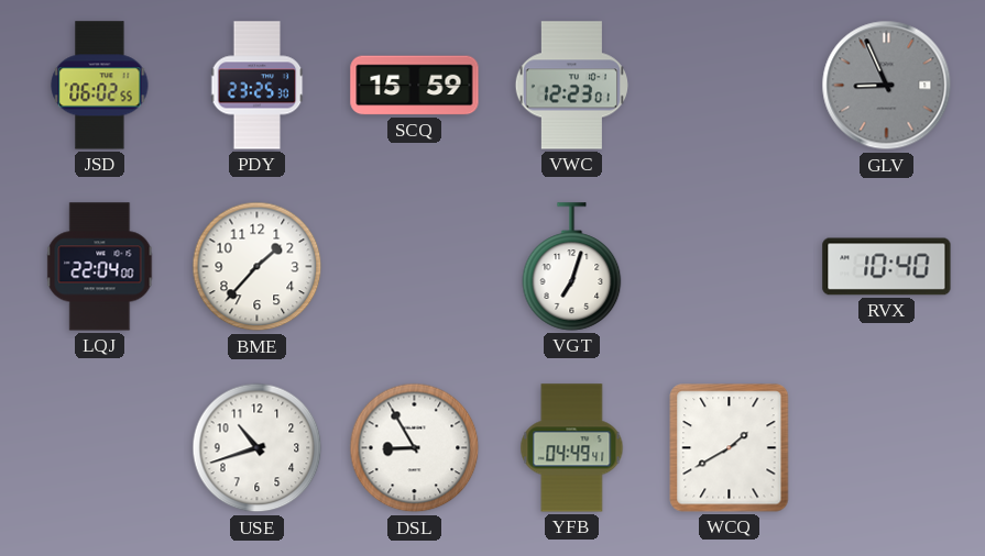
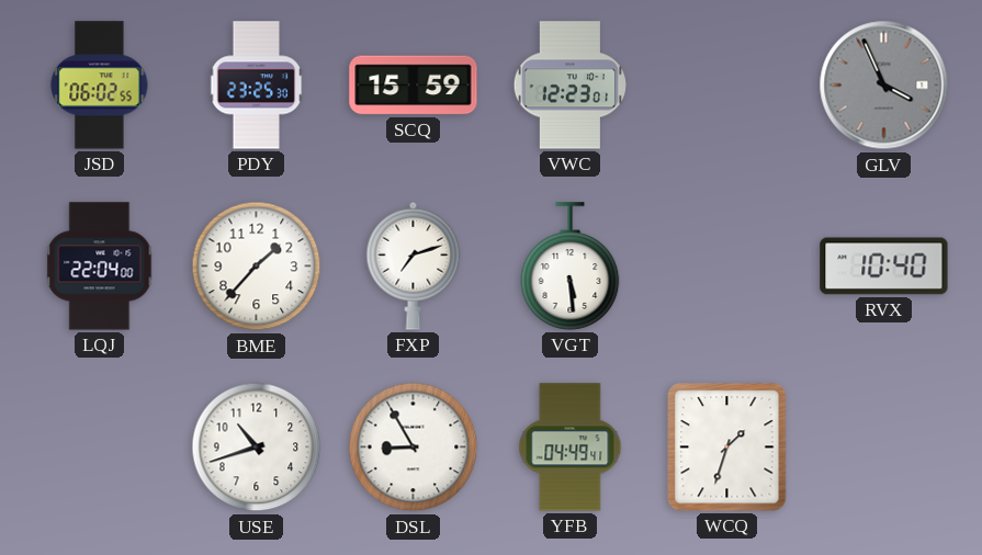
GLV: 8:56 -> 3:56 (884, 86)
FXP: none -> 7:12 (414, 265)
VGT: 7:03 -> 5:29 (571, 267)
WCQ: 1:40 -> 1:33 (727, 448)
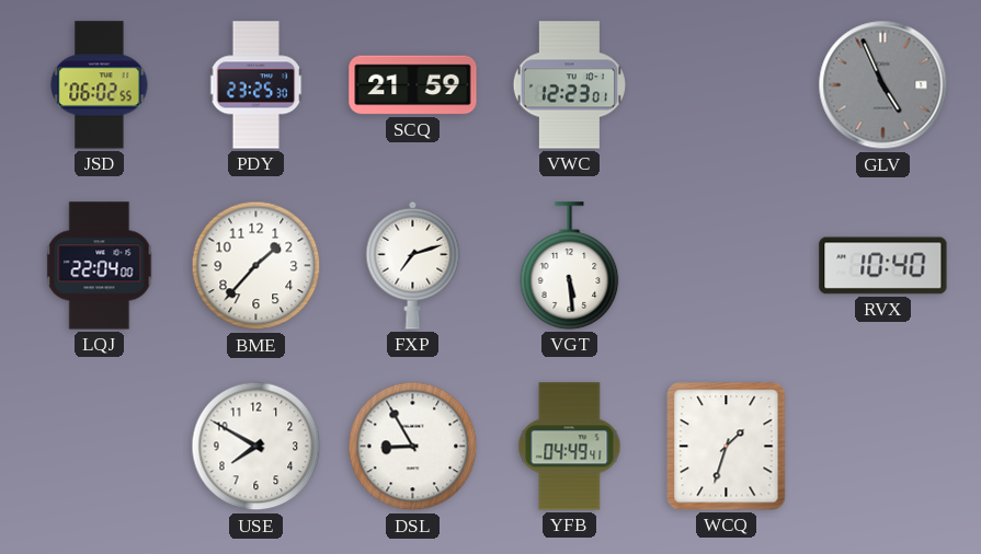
SCQ: 15:59 -> 21:59 (413, 85)
GLV: 3:56 -> 4:56 (883, 85)
USE: 10:42 -> 7:50 (256, 447)
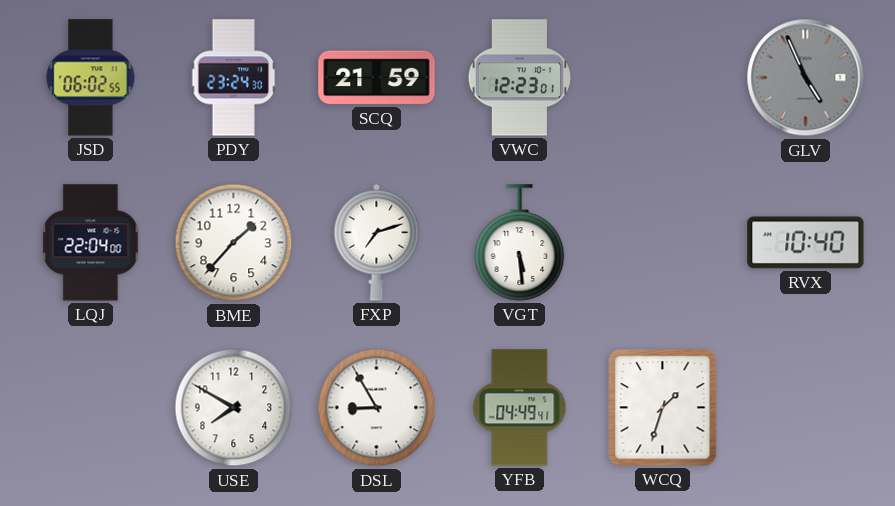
PDY: 23:25 -> 23:24 (234, 78)
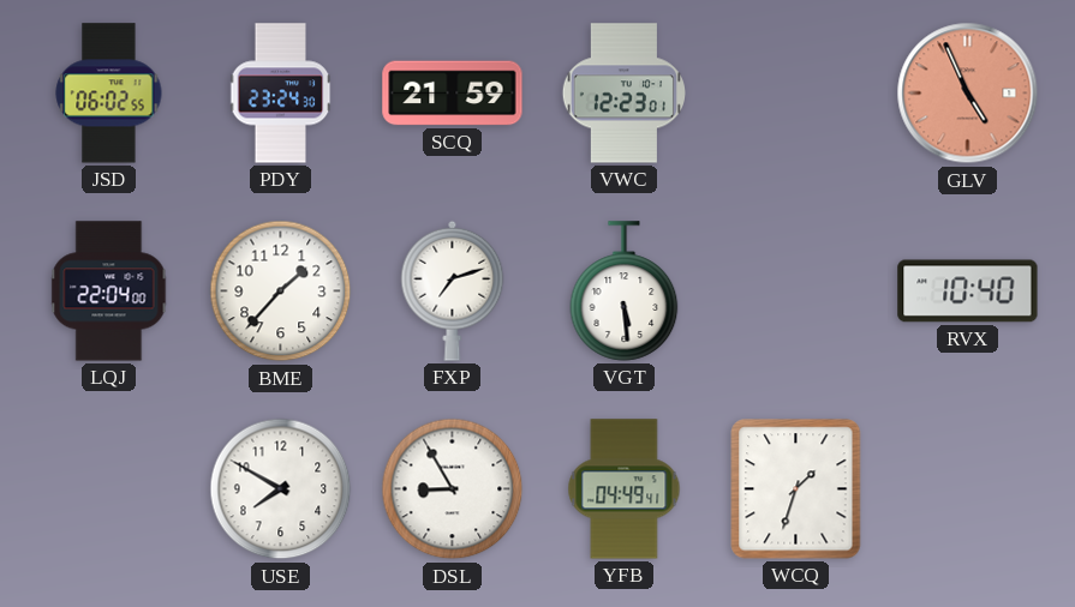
GLV dial: grey -> salmon (968, 94)
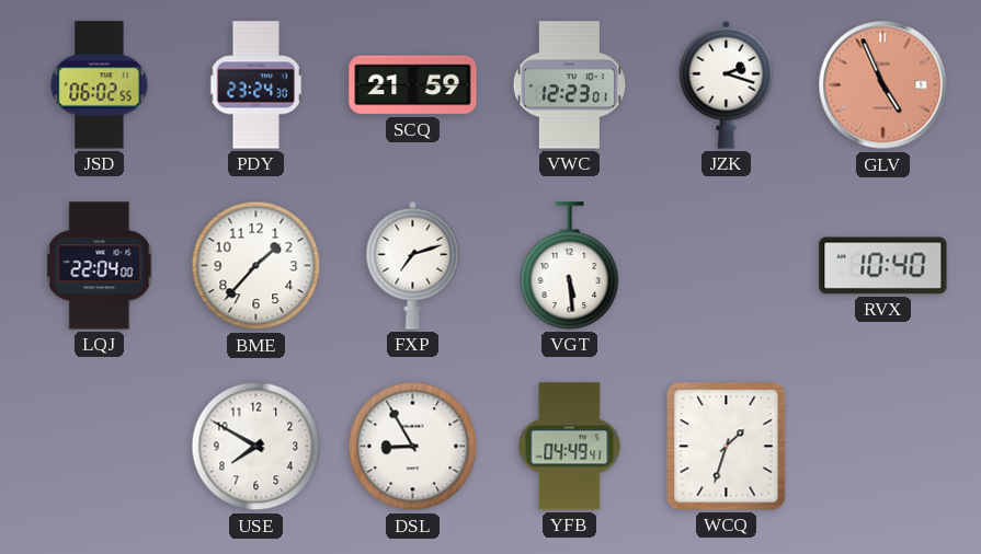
JZK: none -> 2:18 (727, 84)
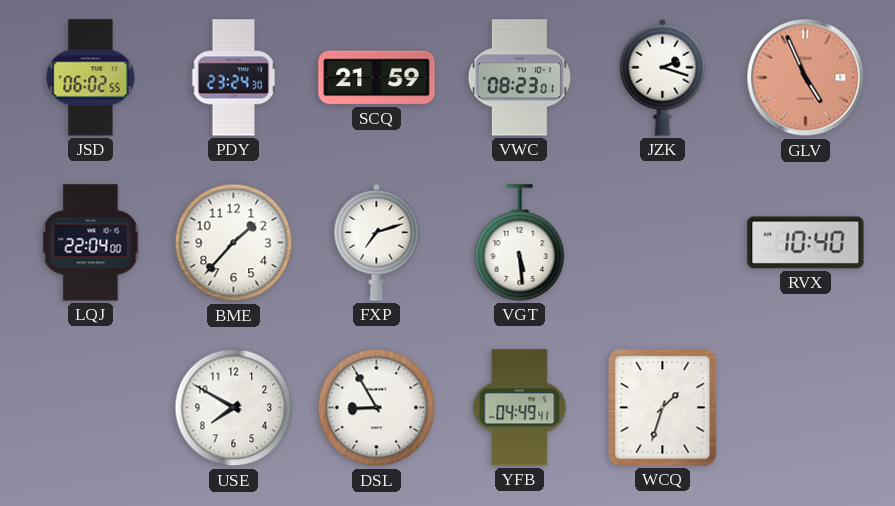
VWC: 12:23 -> 08:23 (519, 78)
